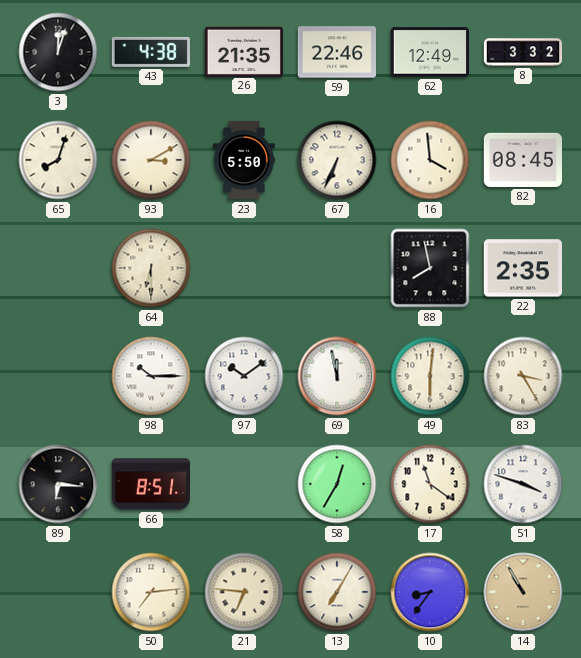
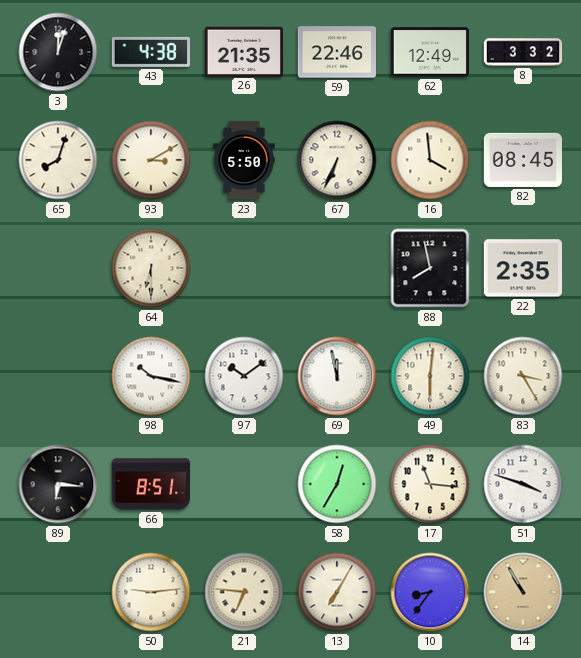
98: 10:15 -> 10:17 (151, 376)
17: 11:21 -> 11:16 (430, 484)
50: 7:14 -> 9:14 (151, 592)
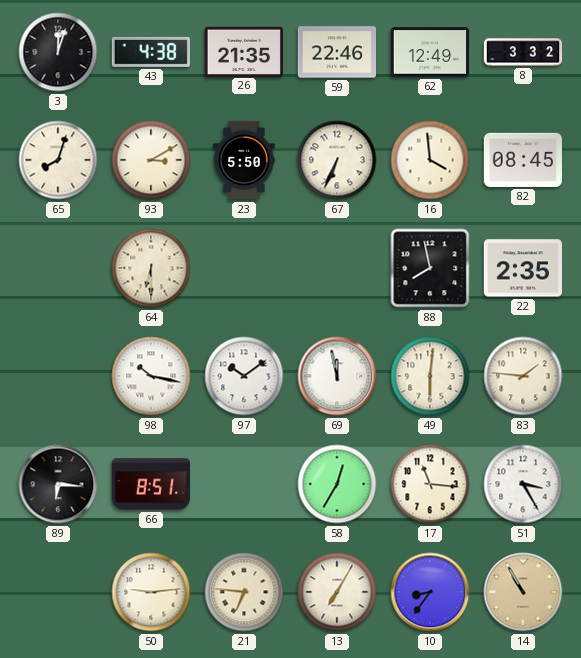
83: 3:25 -> 1:46 (523, 376)
51: 3:48 -> 3:25 (523, 484)
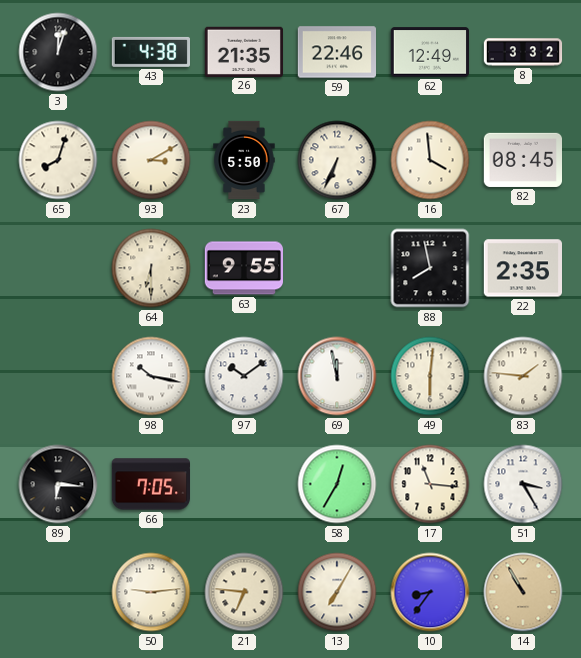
63: none -> 9:55 (243, 268)
66: 8:51 -> 7:05 (151, 484)
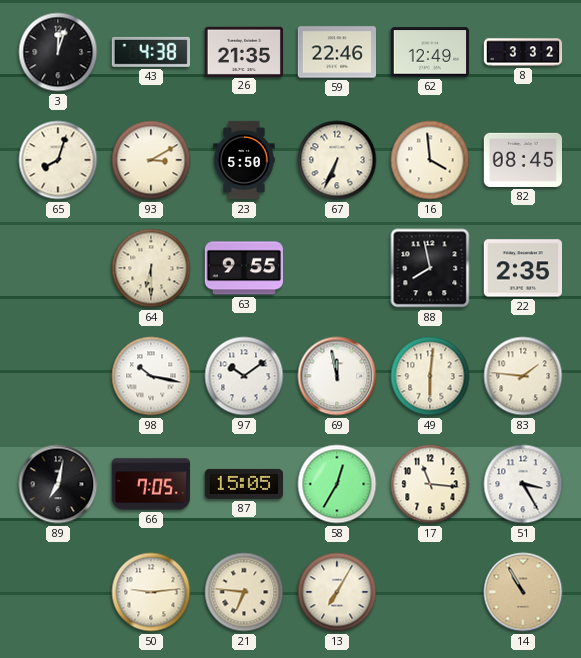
89: 6:16 -> 7:02 (58, 484)
87: none -> 15:05 (243, 484)
10: 8:36 -> none (430, 592)
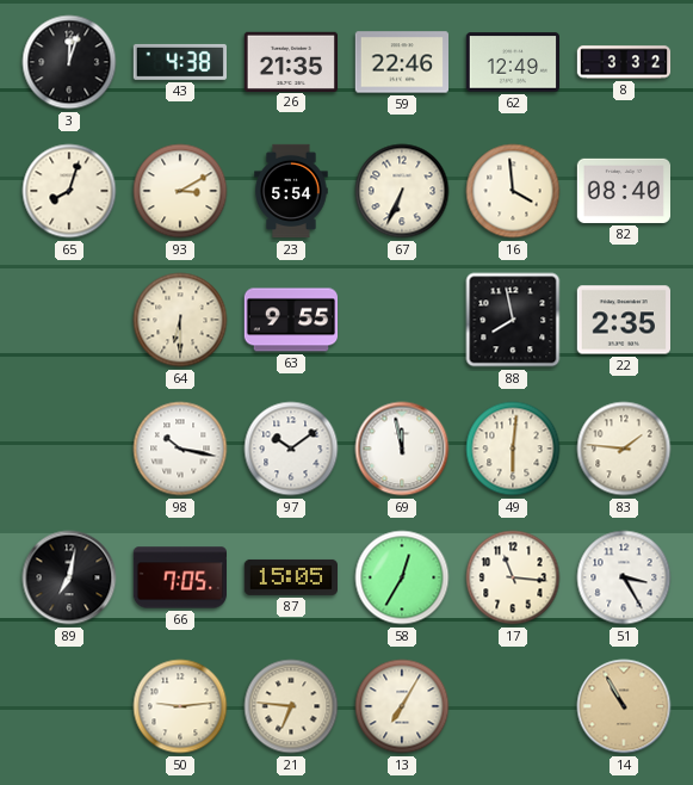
23: 5:50 -> 5:54 (291, 191)
82: 08:45 -> 08:40 (623, 191)
